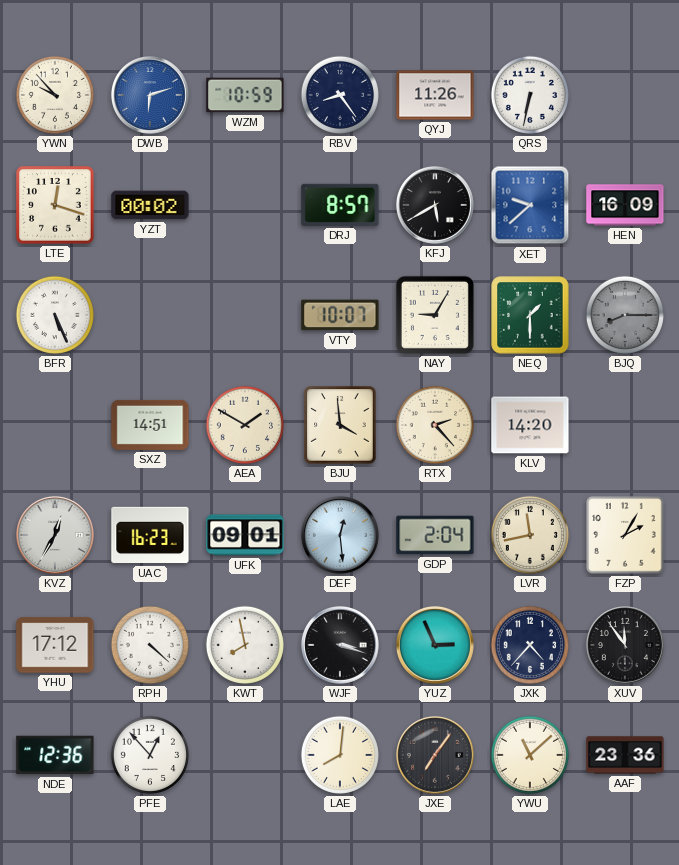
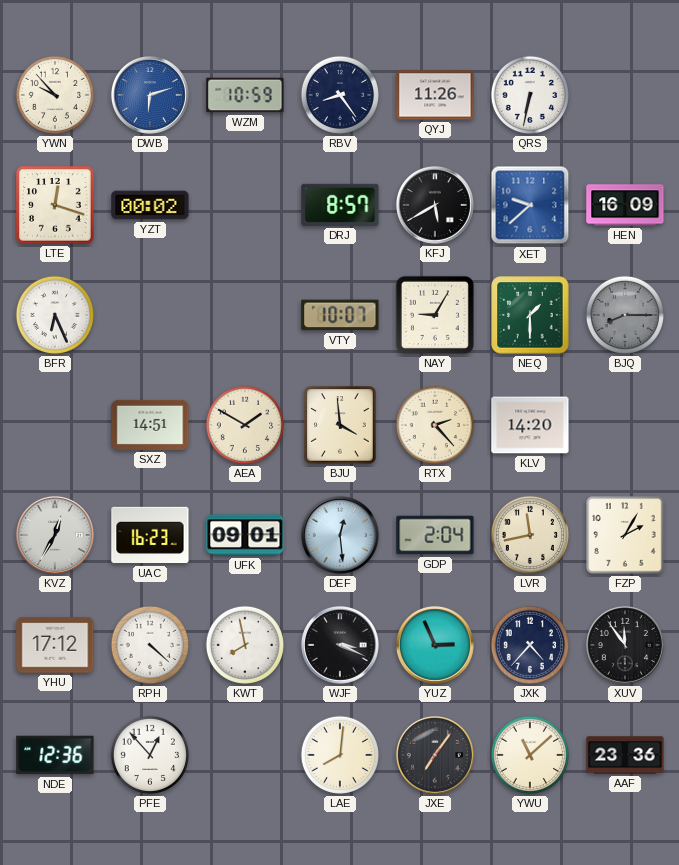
BFR: 5:26 -> 6:26 (55, 315)
WJF: 3:18 -> 3:19 (340, 645)
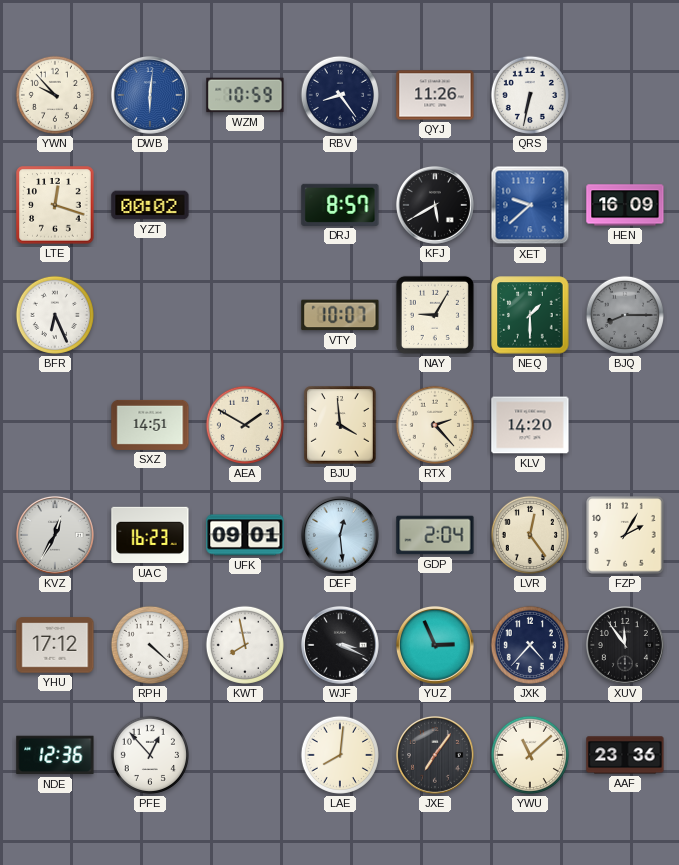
DWB: 6:12 -> 6:01 (150, 95)
LVR: 11:43 -> 12:24 (530, 535)
